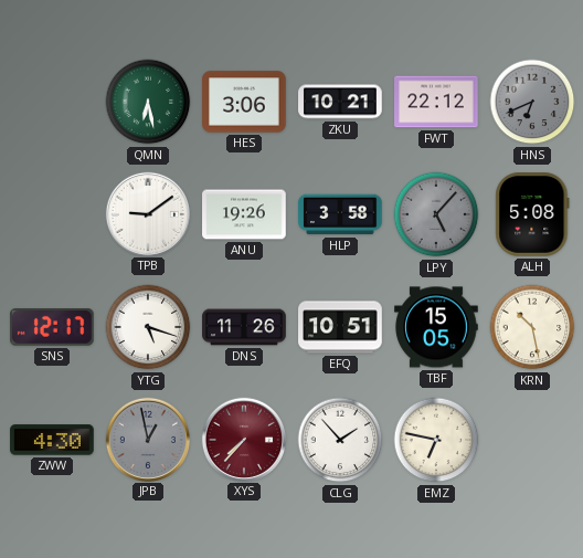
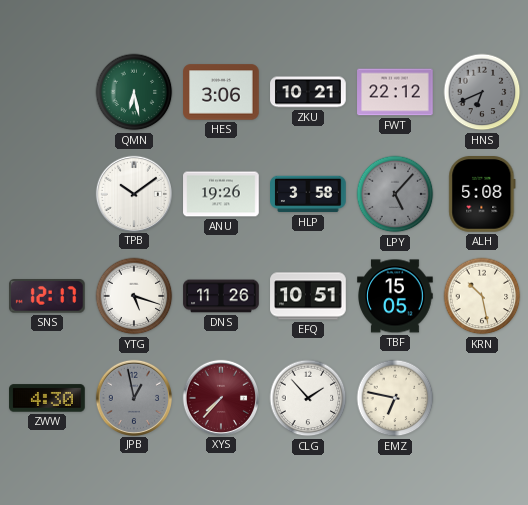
TPB: 9:09 -> 10:09 (133, 193)
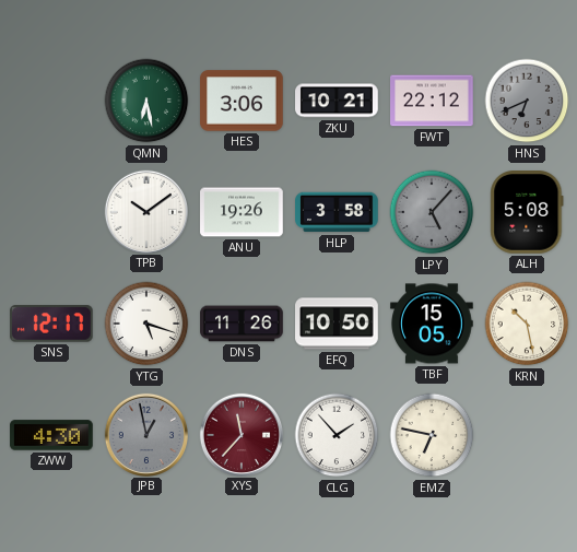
EFQ: 10:51 -> 10:50 (337, 324)
XYS: 7:37 -> 11:37 (240, 434)
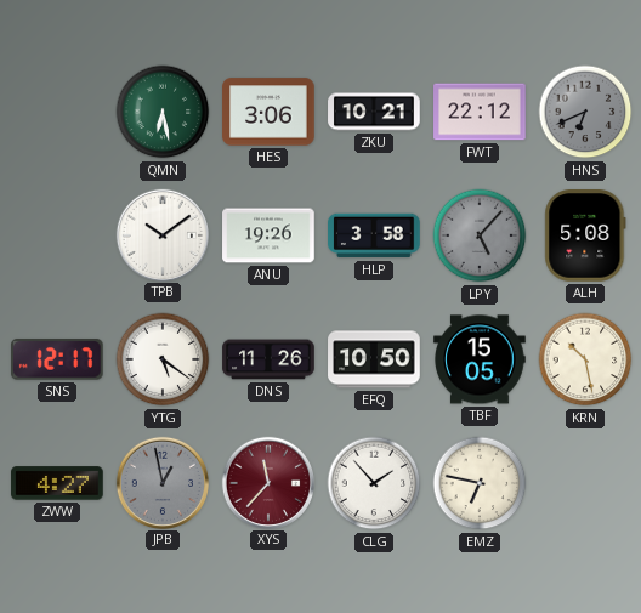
YTG: 5:18 -> 5:21 (163, 359)
ZWW: 4:30 -> 4:27 (57, 483)
